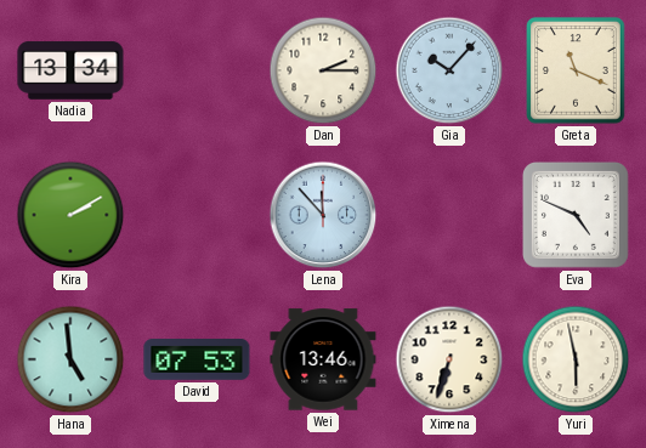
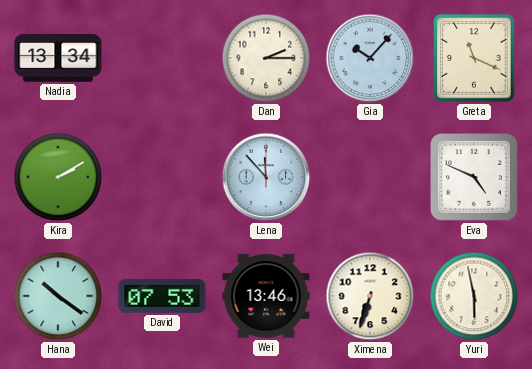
Hana: 4:59 -> 10:21 (58, 296)
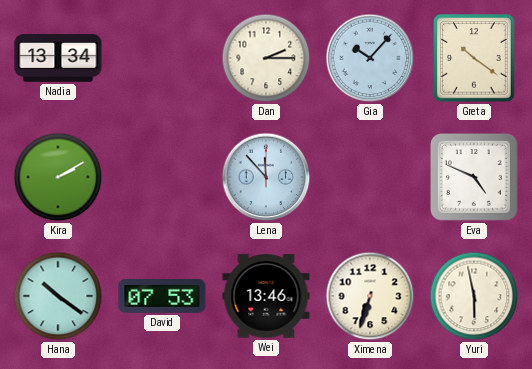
Greta: 11:19 -> 10:21 (475, 58)
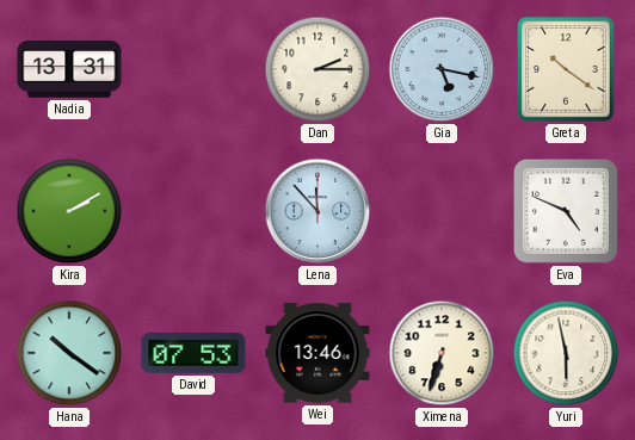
Nadia: 13:34 -> 13:31 (69, 69)
Gia: 10:07 -> 5:17 (442, 69)
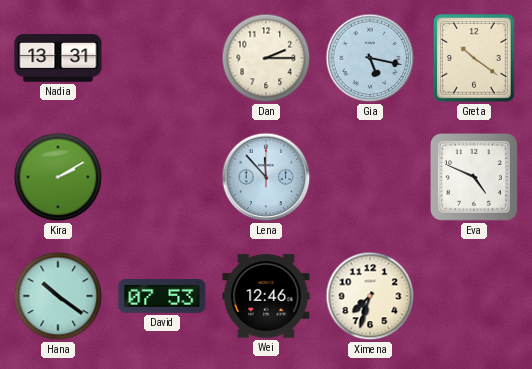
Wei: 13:46 -> 12:46 (266, 296)
Ximena: 6:33 -> 7:33 (370, 296)
Yuri: 5:58 -> none (566, 353)
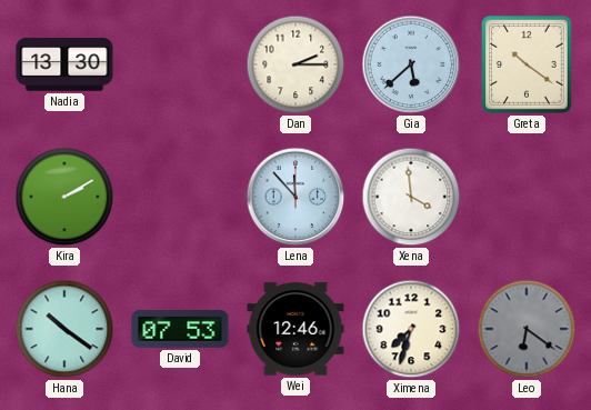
Nadia: 13:31 -> 13:30 (64, 64)
Gia: 5:17 -> 5:38 (411, 64)
Xena: none -> 3:59 (411, 197)
Eva: 4:49 -> none (475, 178)
Leo: none -> 6:21 (527, 329)
